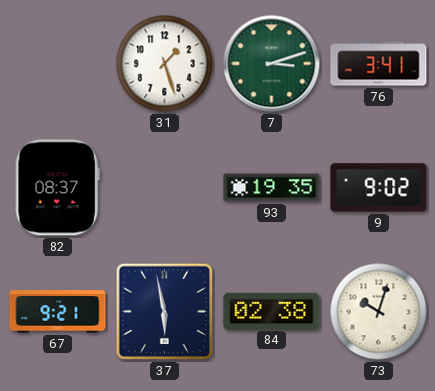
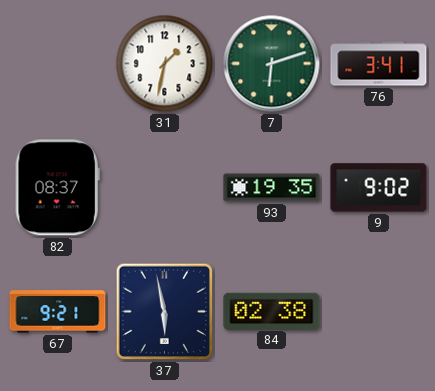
31: 1:27 -> 1:32 (165, 64)
7: 3:12 -> 6:12 (272, 64)
73: 10:03 -> none (379, 312)
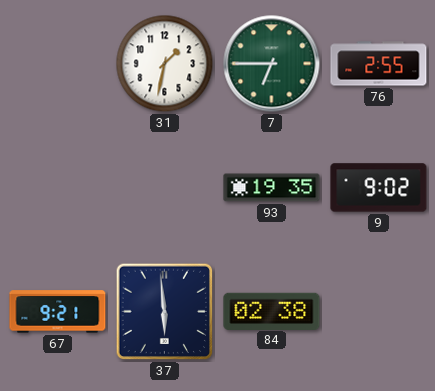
7: 6:12 -> 6:45 (272, 64)
76: 3:41 -> 2:55 (379, 64)
82: 08:37 -> none (57, 188)
37: 5:58 -> 5:59 (165, 312)
